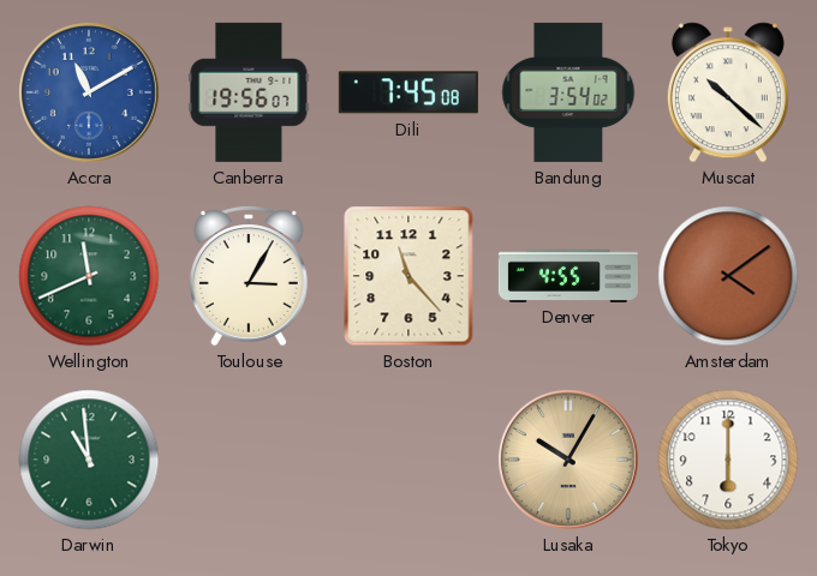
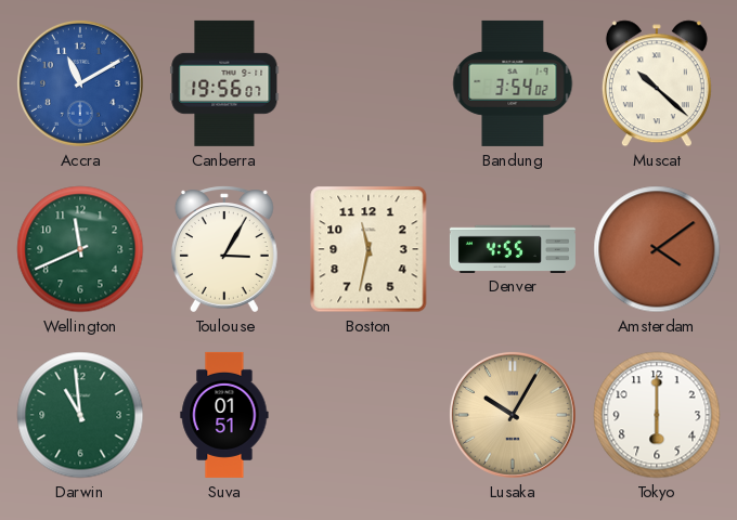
Dili: 7:45 -> none (408, 92)
Boston: 11:23 -> 11:32 (368, 249)
Suva: none -> 01:51 (224, 415)
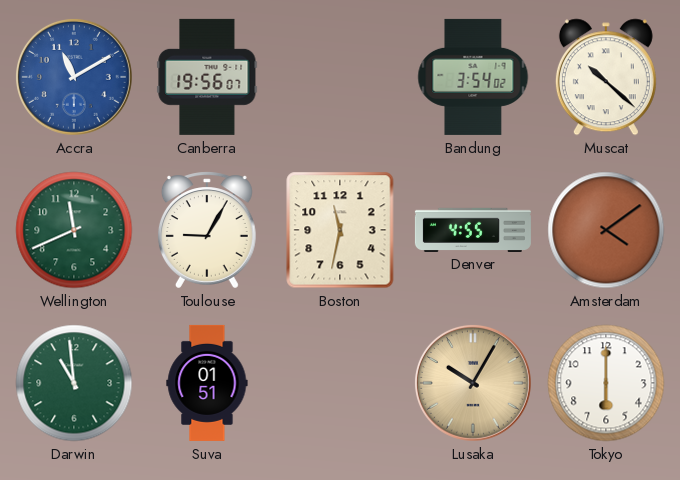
Toulouse: 3:05 -> 9:05 (207, 230)
